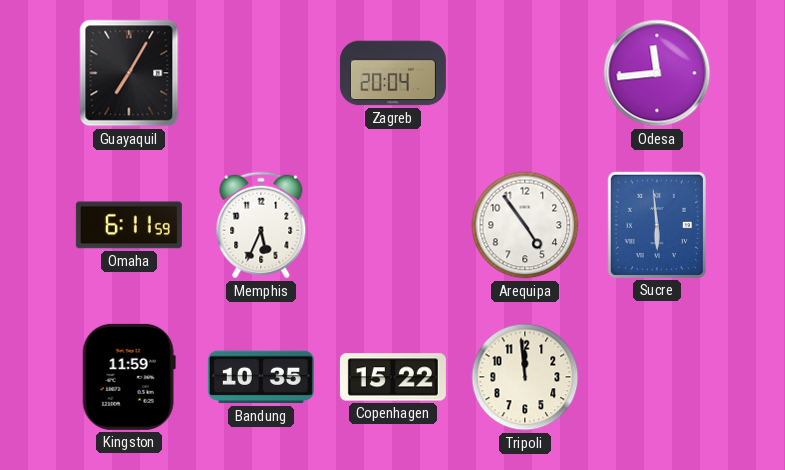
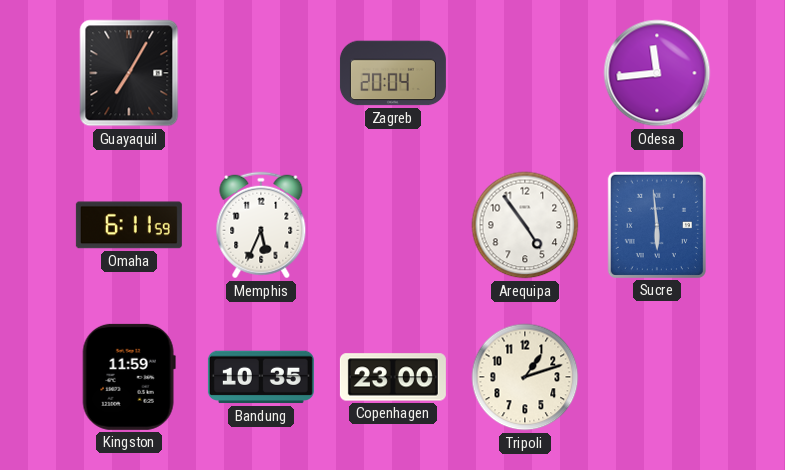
Copenhagen: 15:22 -> 23:00 (393, 377)
Tripoli: 11:59 -> 1:12 (525, 377)
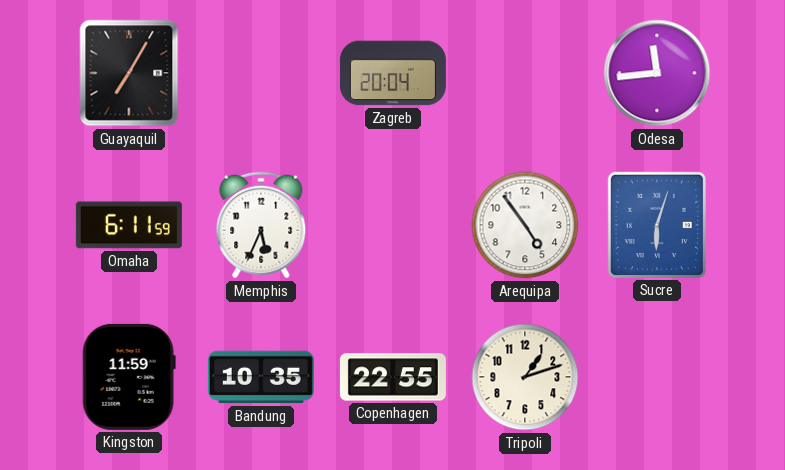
Sucre: 5:59 -> 6:03 (657, 225)
Copenhagen: 23:00 -> 22:55 (393, 377)
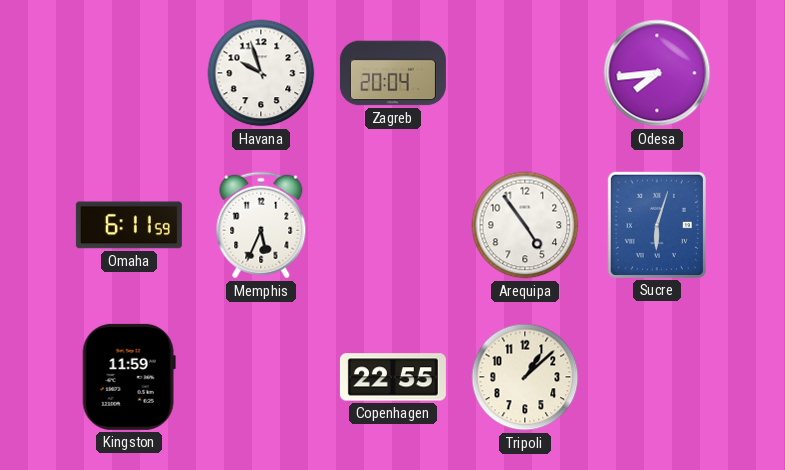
Guayaquil: 7:05 -> none (129, 73)
Havana: none -> 9:57 (261, 73)
Odesa: 11:44 -> 7:44 (657, 73)
Bandung: 10:35 -> none (261, 377)
Tripoli: 1:12 -> 1:08 (525, 377)
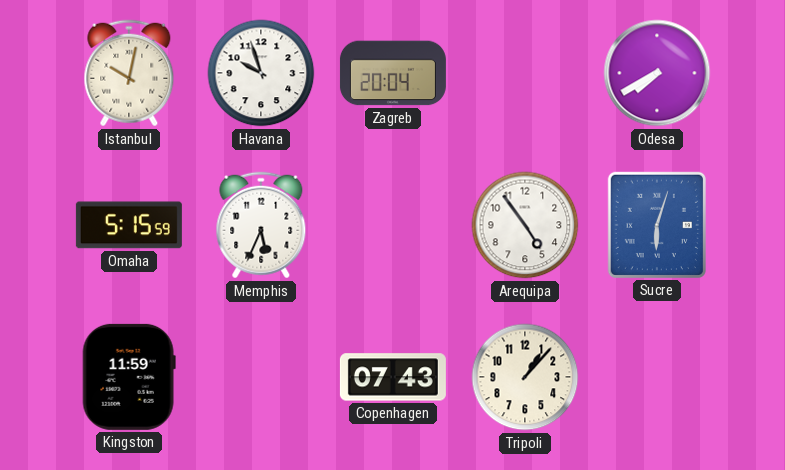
Istanbul: none -> 10:02 (129, 73)
Odesa: 7:44 -> 7:40 (657, 73)
Omaha: 6:11 -> 5:15 (129, 225)
Copenhagen: 22:55 -> 07:43 (393, 377)
Tripoli: 1:08 -> 1:07 (525, 377)
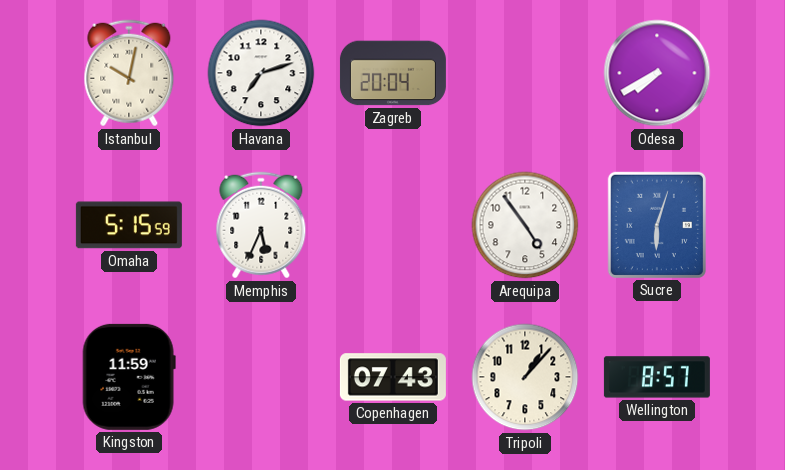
Havana: 9:57 -> 7:12 (261, 73)
Wellington: none -> 8:57 (657, 377)
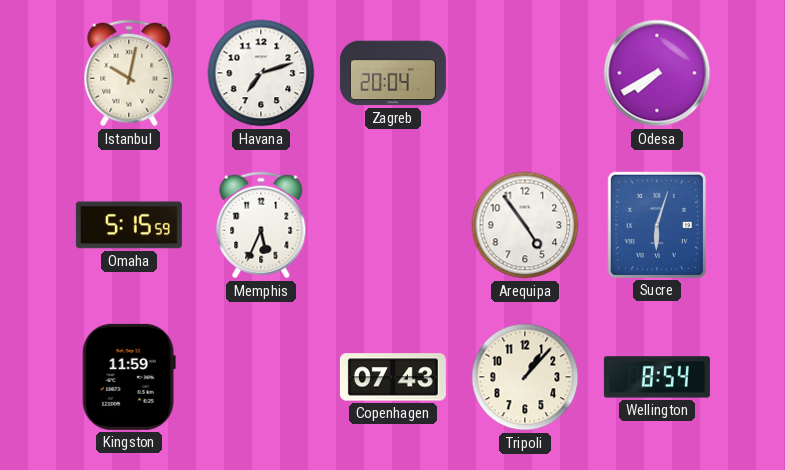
Wellington: 8:57 -> 8:54 (657, 377)
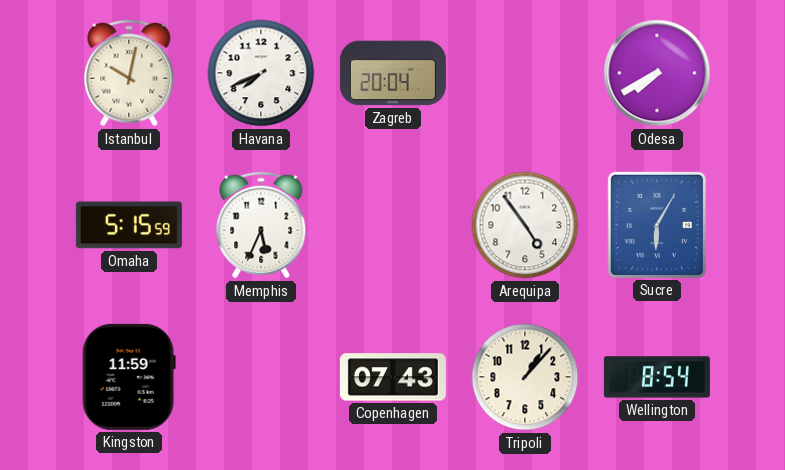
Havana: 7:12 -> 7:41 (261, 73)
Sucre: 6:03 -> 6:05 (657, 225)
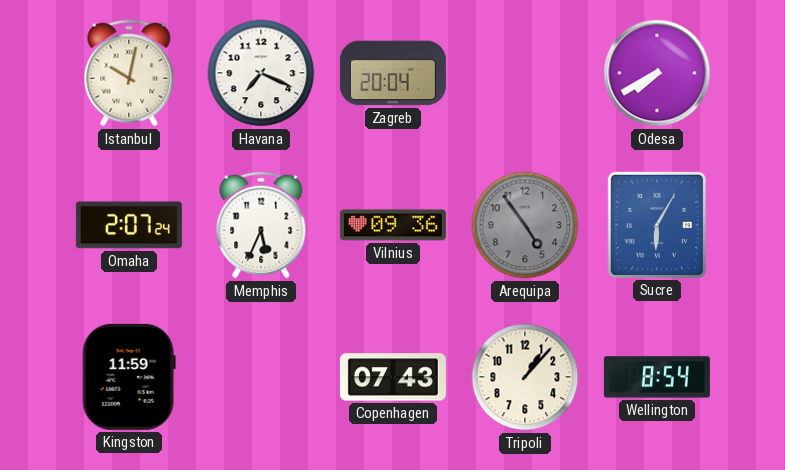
Havana: 7:41 -> 7:19 (261, 73)
Omaha: 5:15 -> 2:07 (129, 225)
Vilnius: none -> 09:36 (393, 225)
Arequipa dial: white -> grey (525, 225)
